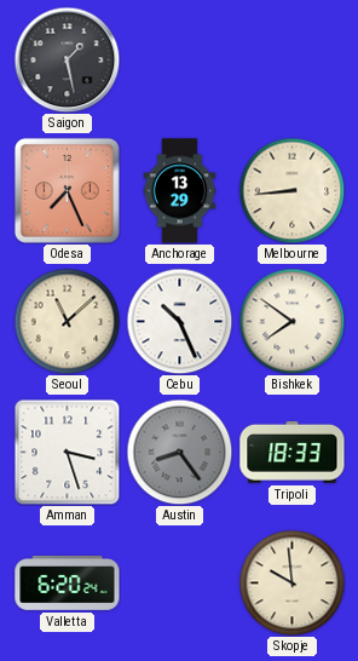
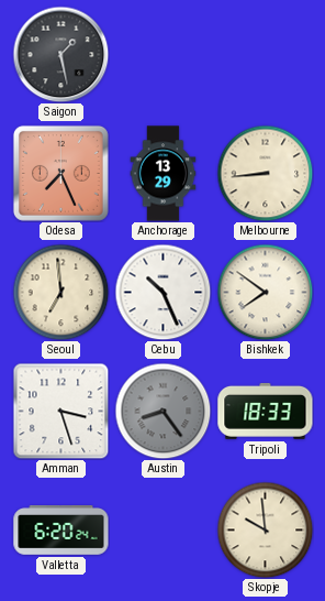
Seoul: 11:08 -> 6:59 (60, 292)
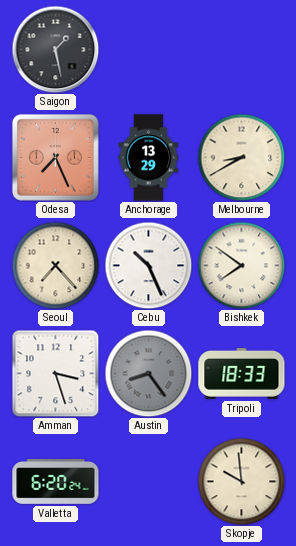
Melbourne: 8:44 -> 8:40 (241, 157)
Seoul: 6:59 -> 7:23 (55, 265)
